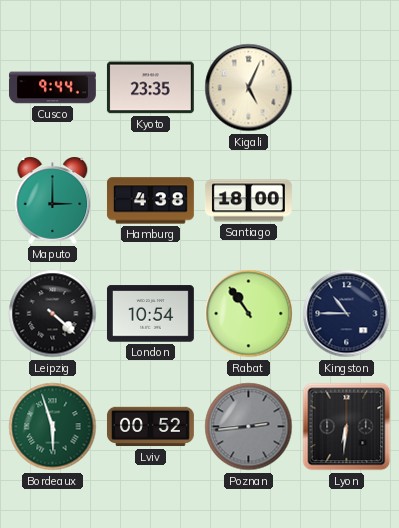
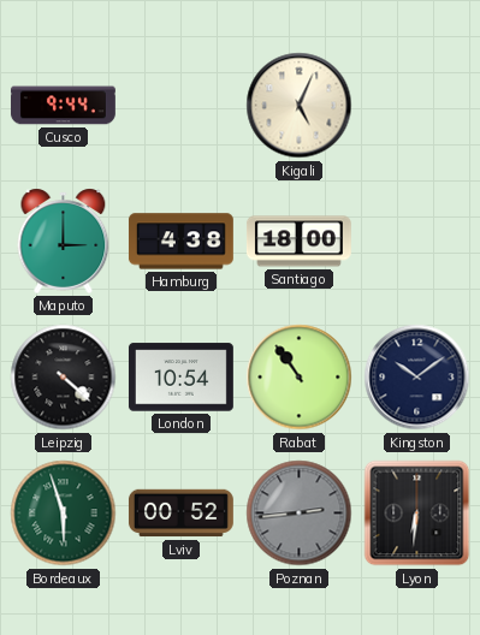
Kyoto: 23:35 -> none (150, 88)
Kingston: 10:45 -> 10:09 (417, 378)
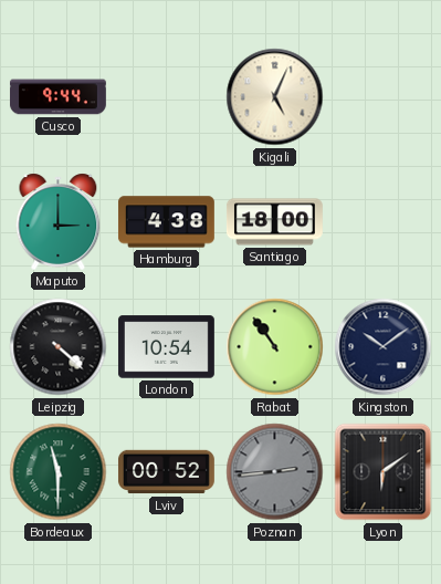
Bordeaux: 5:57 -> 11:30 (59, 472)
Lyon: 6:31 -> 6:09 (384, 472)
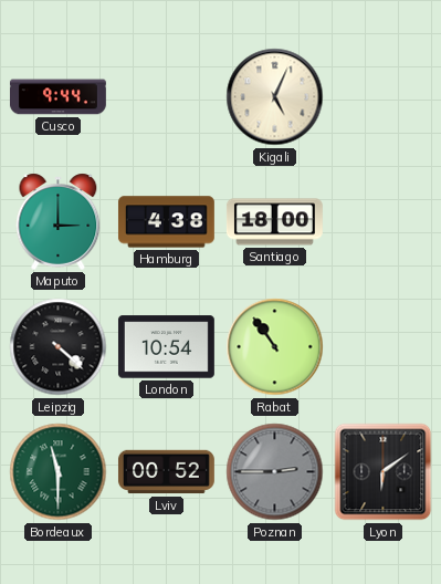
Kingston: 10:09 -> none (384, 347)
Poznan: 2:44 -> 2:45 (275, 472)
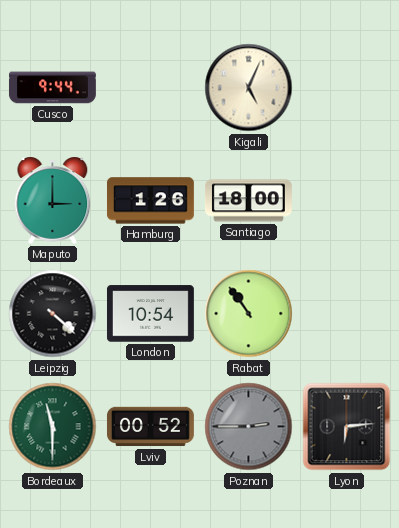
Hamburg: 4:38 -> 1:26 (150, 201)
Lyon: 6:09 -> 6:14 (347, 427)
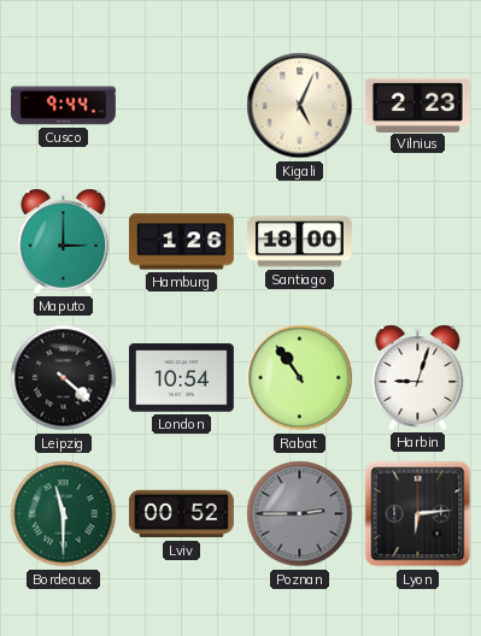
Vilnius: none -> 2:23 (417, 105)
Harbin: none -> 9:03 (418, 377)
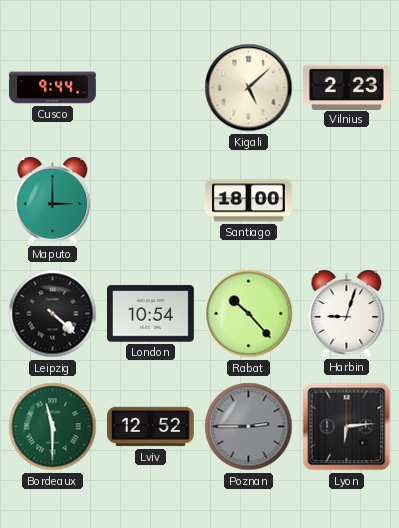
Kigali: 5:04 -> 5:08 (249, 88)
Hamburg: 1:26 -> none (181, 242)
Rabat: 10:54 -> 10:23 (249, 314)
Lviv: 00:52 -> 12:52 (150, 427)
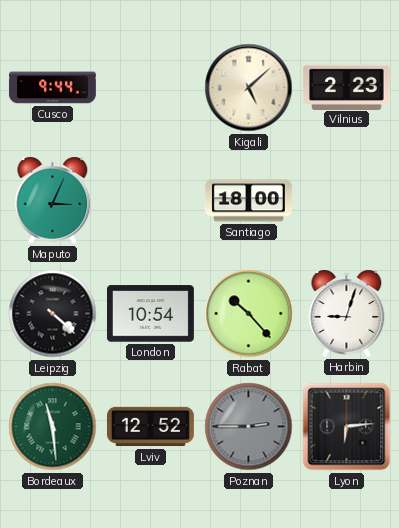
Maputo: 3:00 -> 3:04 (53, 200)
Bordeaux: 11:30 -> 11:29 (53, 427)
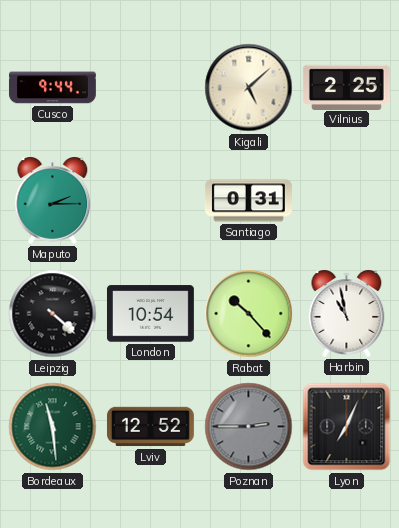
Vilnius: 2:23 -> 2:25 (346, 87)
Maputo: 3:04 -> 2:15 (53, 200)
Santiago: 18:00 -> 0:31 (248, 201)
Harbin: 9:03 -> 10:58 (347, 313)
Lyon: 6:14 -> 7:04 (347, 427)
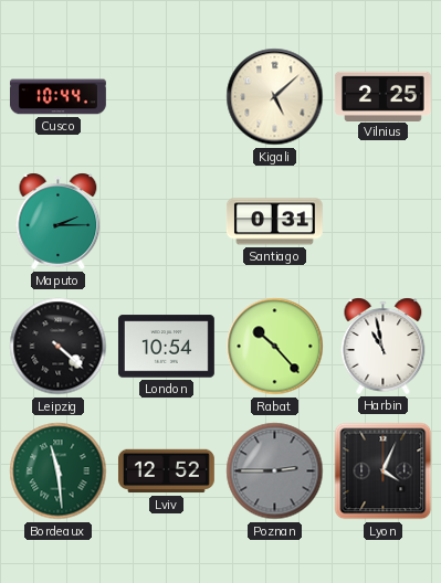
Cusco: 9:44 -> 10:44 (57, 97)
Lyon: 7:04 -> 4:04 (384, 471)
